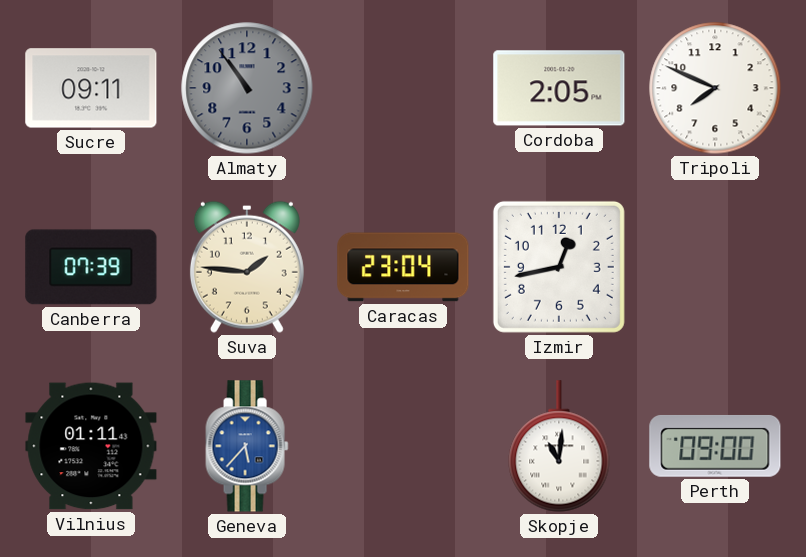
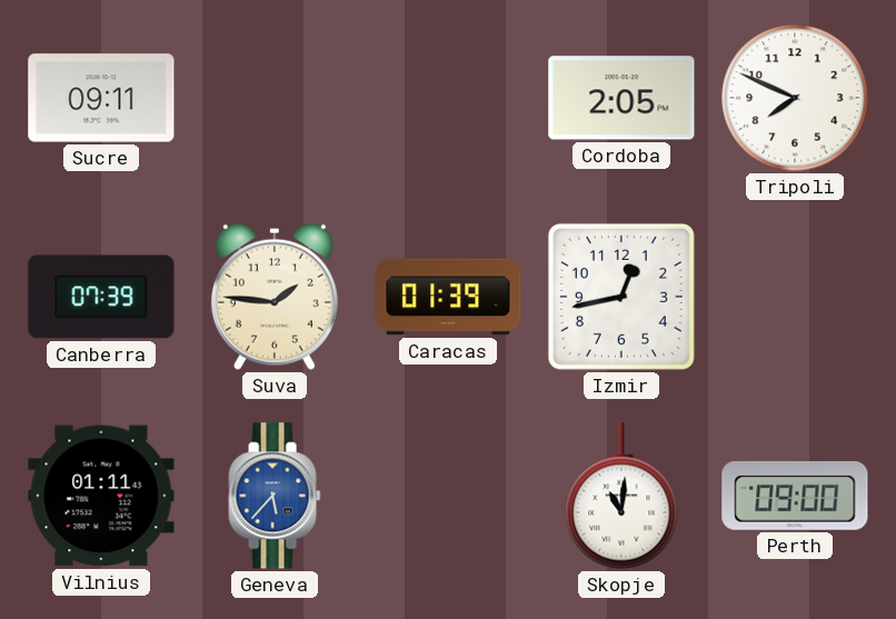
Almaty: 10:54 -> none (247, 88)
Caracas: 23:04 -> 01:39 (448, 297)
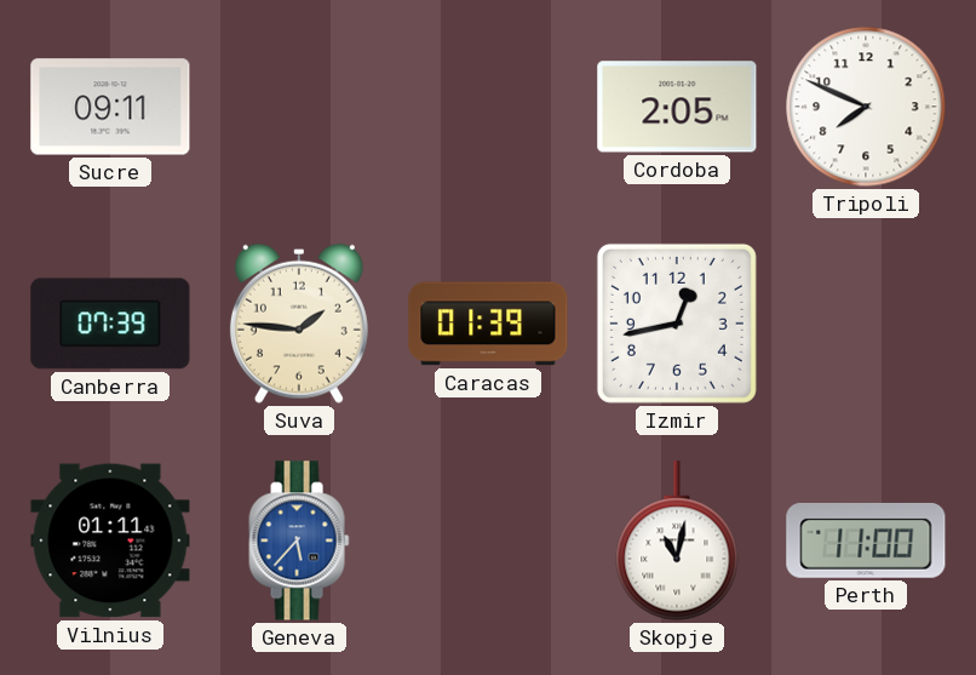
Skopje: 11:01 -> 11:02 (677, 540)
Perth: 09:00 -> 11:00 (866, 540)
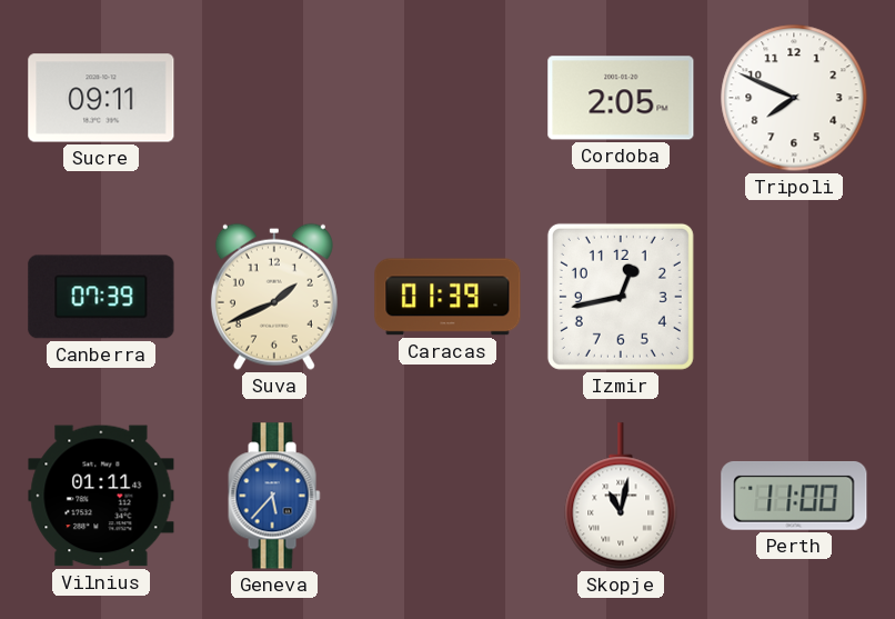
Suva: 1:46 -> 1:41 (274, 297)
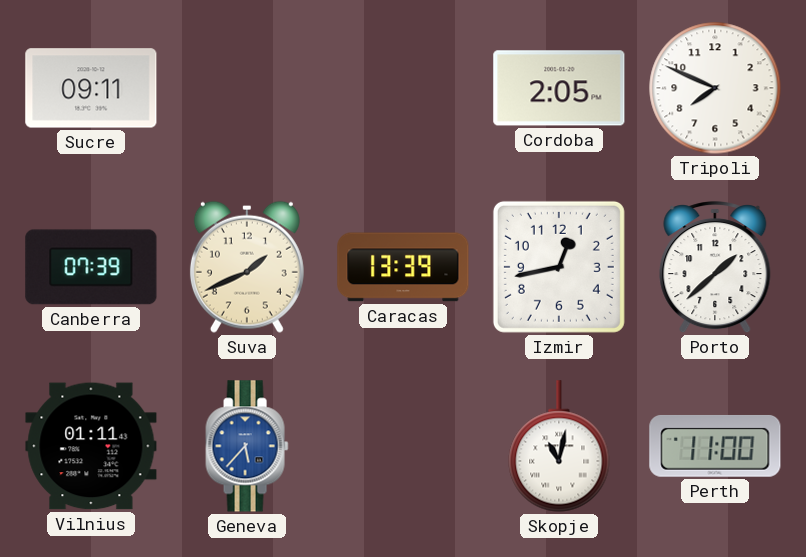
Caracas: 01:39 -> 13:39 (403, 267)
Porto: none -> 1:38 (715, 268)
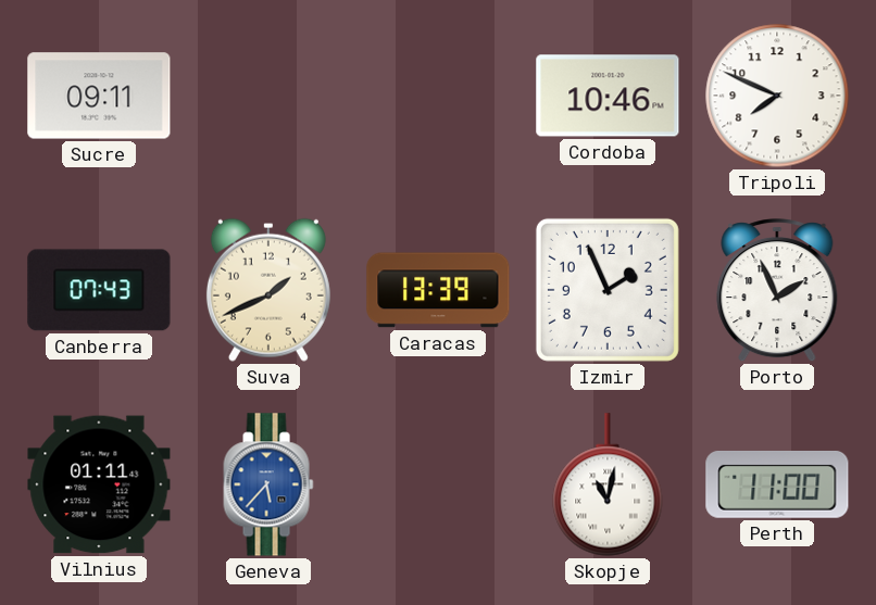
Cordoba: 2:05 -> 10:46 (608, 96)
Canberra: 07:39 -> 07:43 (99, 290)
Izmir: 12:43 -> 1:56 (608, 290)
Porto: 1:38 -> 1:56 (777, 291)
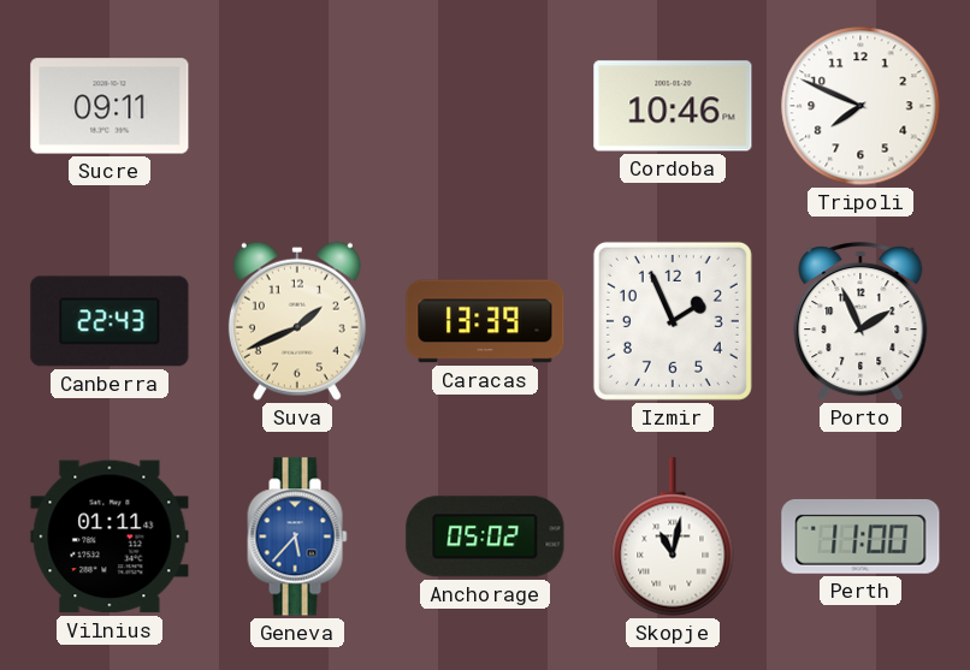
Canberra: 07:43 -> 22:43 (110, 321)
Anchorage: none -> 05:02 (485, 536)
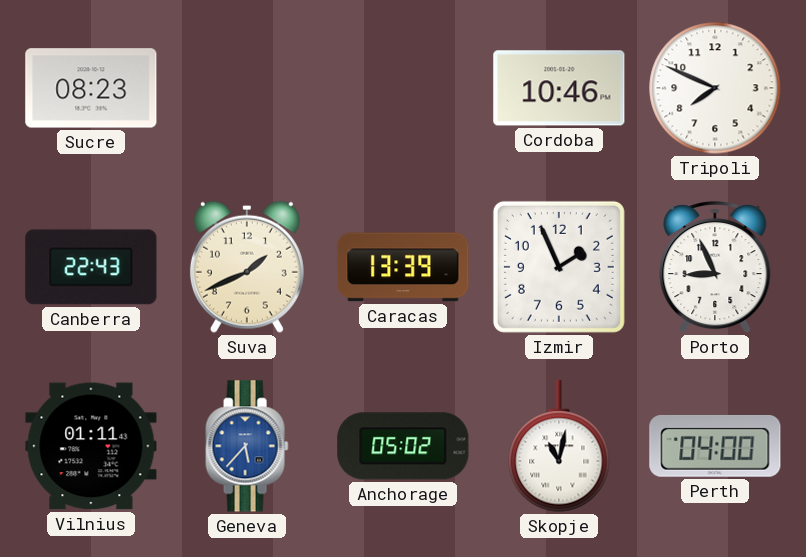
Sucre: 09:11 -> 08:23 (91, 88)
Porto: 1:56 -> 8:56 (715, 268)
Perth: 11:00 -> 04:00 (715, 446)
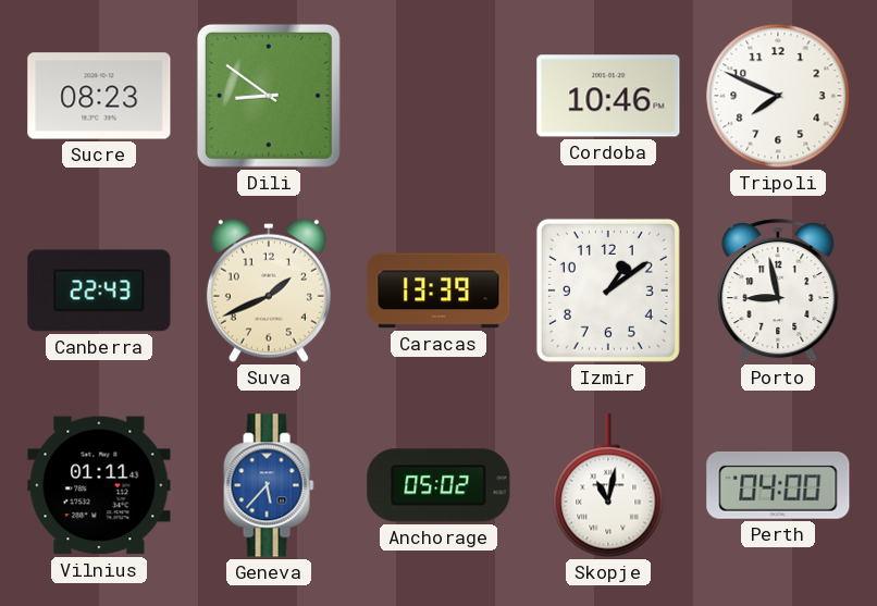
Dili: none -> 8:51 (269, 96)
Izmir: 1:56 -> 1:09 (608, 290)
Porto: 8:56 -> 8:58 (778, 292)
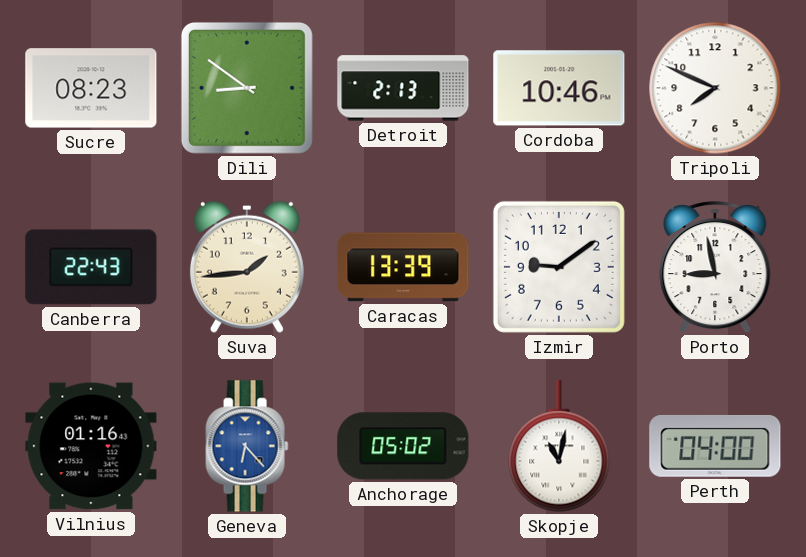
Detroit: none -> 2:13 (403, 88)
Suva: 1:41 -> 1:44 (247, 267)
Izmir: 1:09 -> 9:09 (559, 267)
Vilnius: 01:11 -> 01:16 (91, 446)
Geneva: 5:37 -> 6:23 (247, 446)
